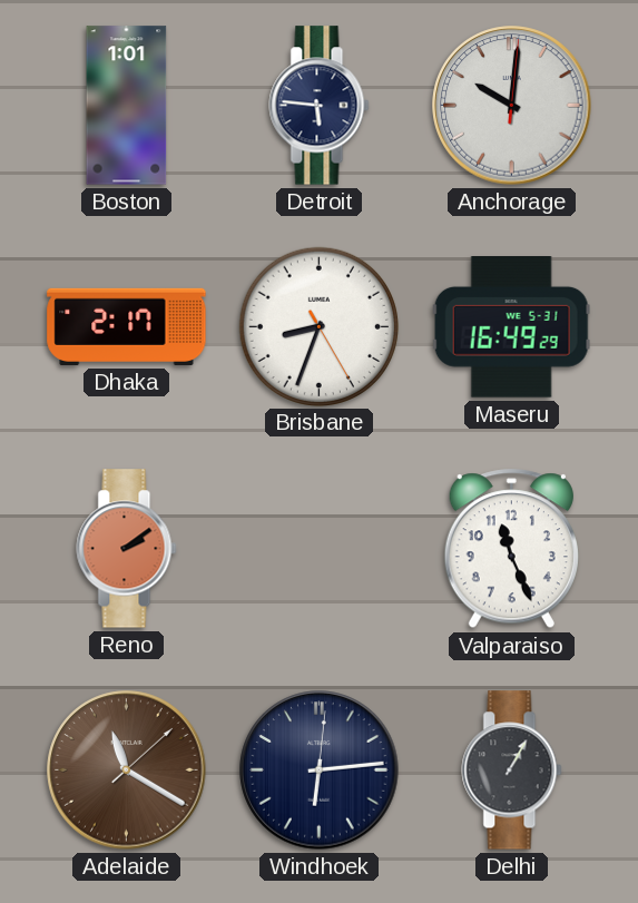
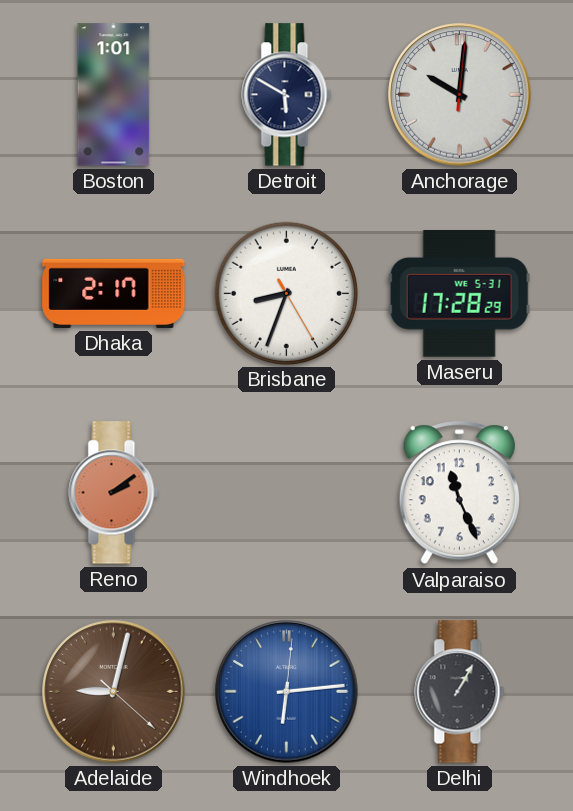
Detroit: 5:46 -> 5:50 (287, 95)
Maseru: 16:49 -> 17:28 (459, 294)
Adelaide: 11:20 -> 9:02 (114, 692)
Windhoek dial: navy -> blue (287, 692)
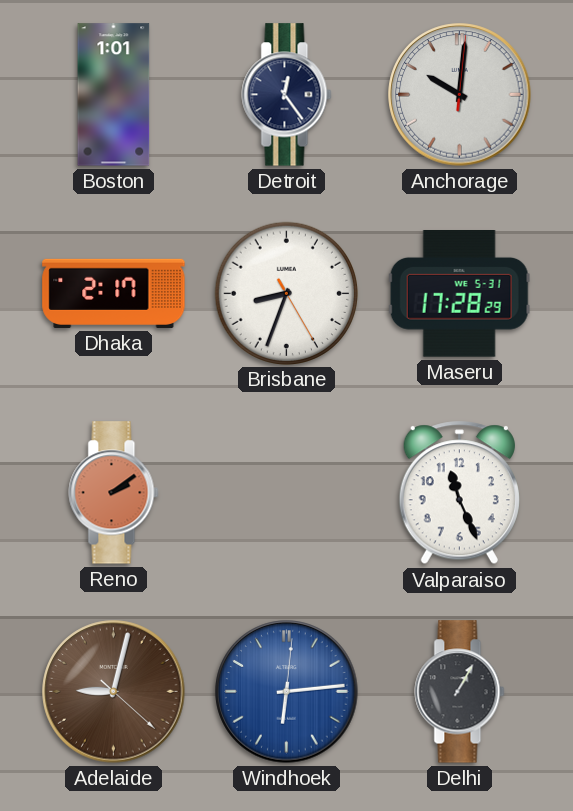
Detroit: 5:50 -> 12:24 (287, 95)
